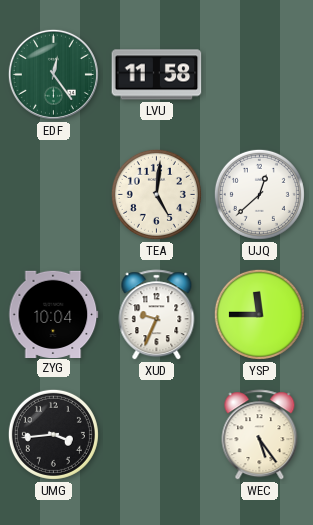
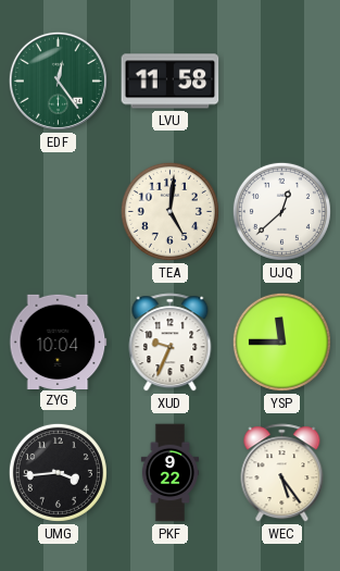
PKF: none -> 9:22 (171, 473)
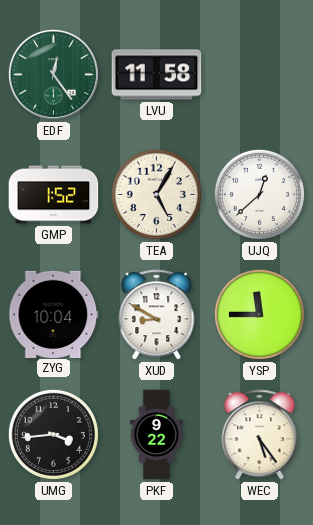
GMP: none -> 1:52 (54, 195)
TEA: 5:01 -> 5:05 (156, 194)
XUD: 9:34 -> 8:50 (157, 315)
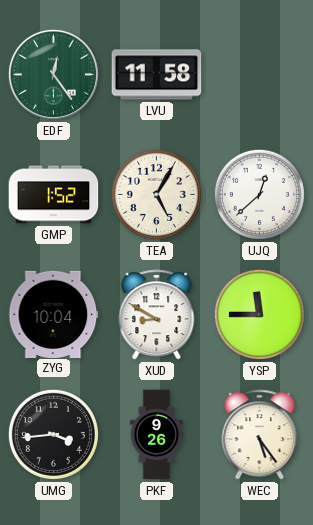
PKF: 9:22 -> 9:26 (157, 435)
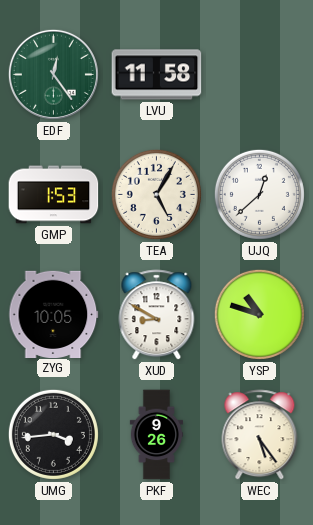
GMP: 1:52 -> 1:53 (54, 195)
ZYG: 10:04 -> 10:05 (54, 314)
YSP: 11:45 -> 10:48 (259, 314)
